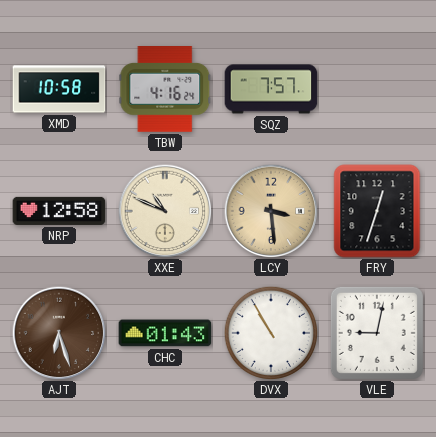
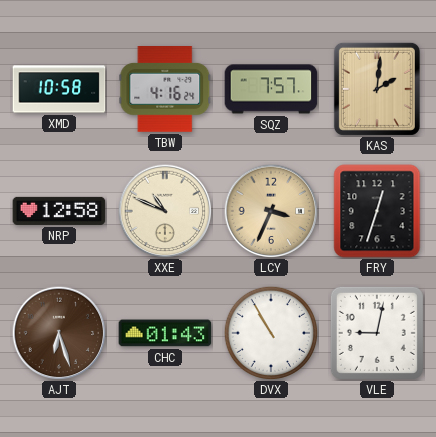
KAS: none -> 2:01 (377, 89)
LCY: 3:29 -> 3:34 (271, 211)
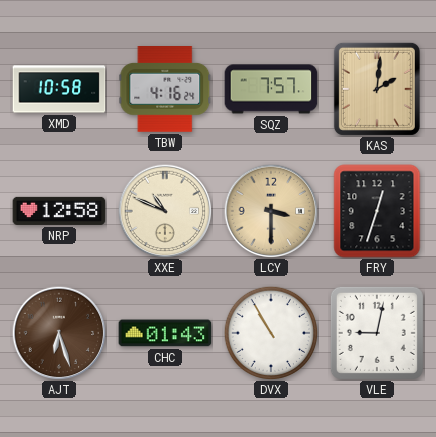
LCY: 3:34 -> 3:30 (271, 211)
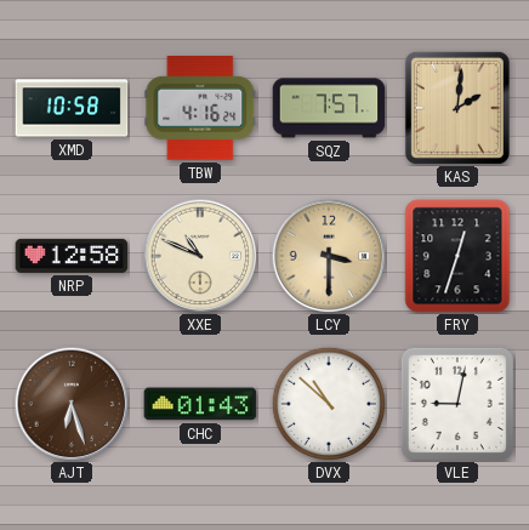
DVX: 10:55 -> 10:52 (328, 403)
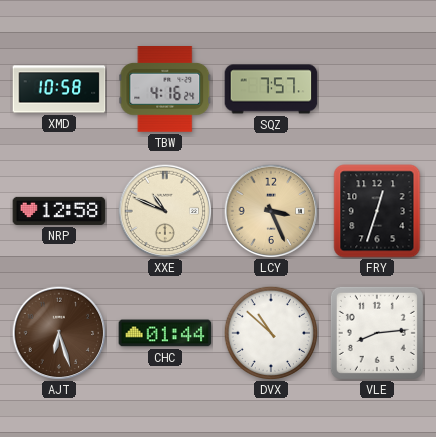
KAS: 2:01 -> none (457, 108)
LCY: 3:30 -> 3:26 (271, 211)
CHC: 01:43 -> 01:44 (165, 333)
VLE: 9:02 -> 8:14 (377, 333)
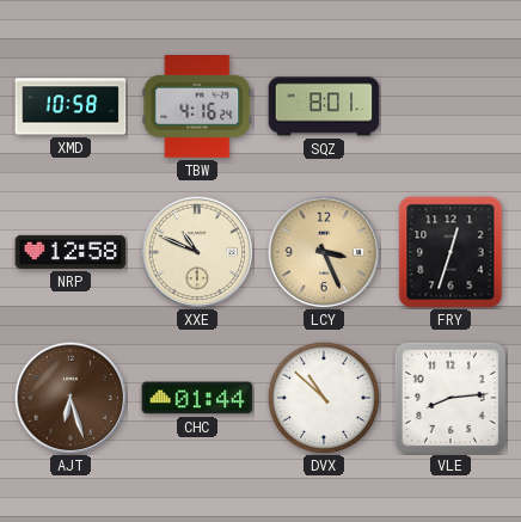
SQZ: 7:57 -> 8:01 (324, 106)
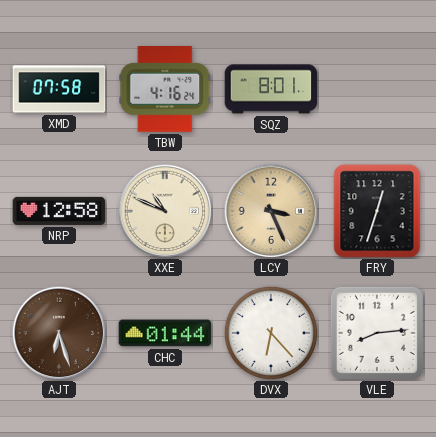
XMD: 10:58 -> 07:58 (59, 89)
DVX: 10:52 -> 6:23 (270, 332)
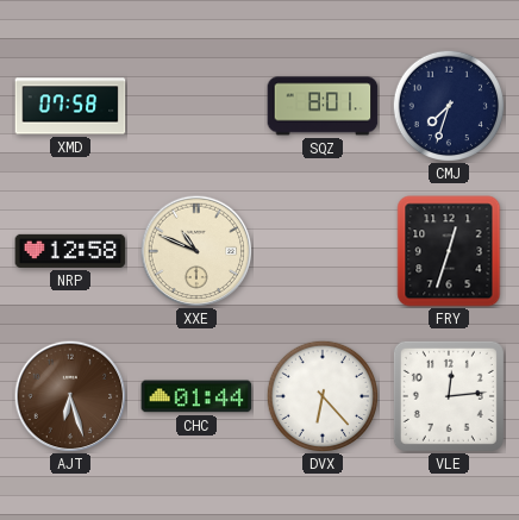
TBW: 4:16 -> none (165, 89)
CMJ: none -> 7:33 (448, 105)
LCY: 3:26 -> none (271, 211)
VLE: 8:14 -> 12:14 (449, 396)
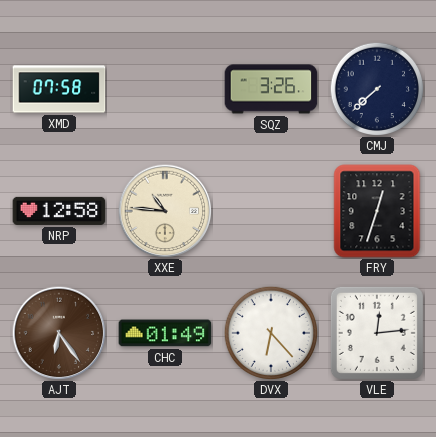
SQZ: 8:01 -> 3:26 (271, 89)
CMJ: 7:33 -> 7:38 (376, 88)
XXE: 10:49 -> 10:46 (165, 211)
AJT: 6:27 -> 6:24 (59, 333)
CHC: 01:44 -> 01:49 (165, 333)
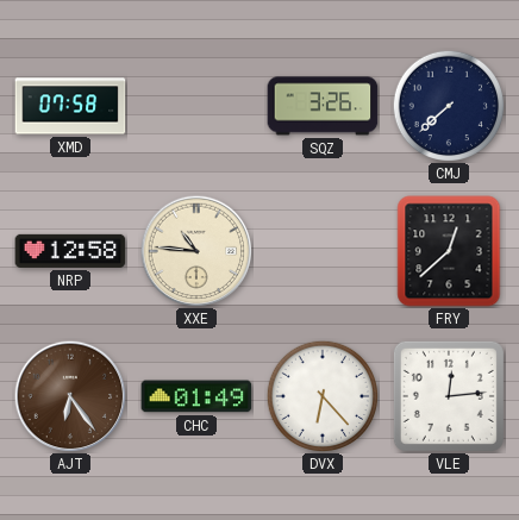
FRY: 12:33 -> 12:38 (449, 251)
